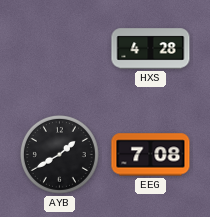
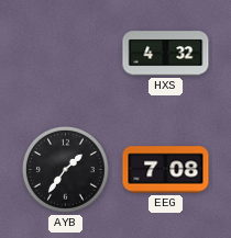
HXS: 4:28 -> 4:32 (166, 54)
AYB: 1:40 -> 1:36 (65, 169)
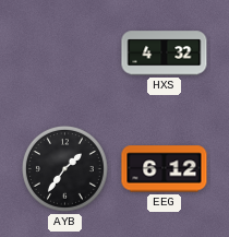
EEG: 7:08 -> 6:12 (165, 169)
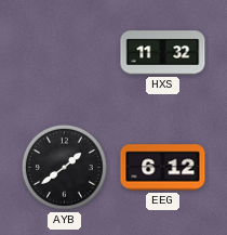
HXS: 4:32 -> 11:32 (163, 53)
AYB: 1:36 -> 1:39 (64, 167)
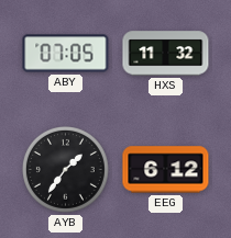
ABY: none -> 07:05 (66, 54)
AYB: 1:39 -> 1:36 (65, 169)
